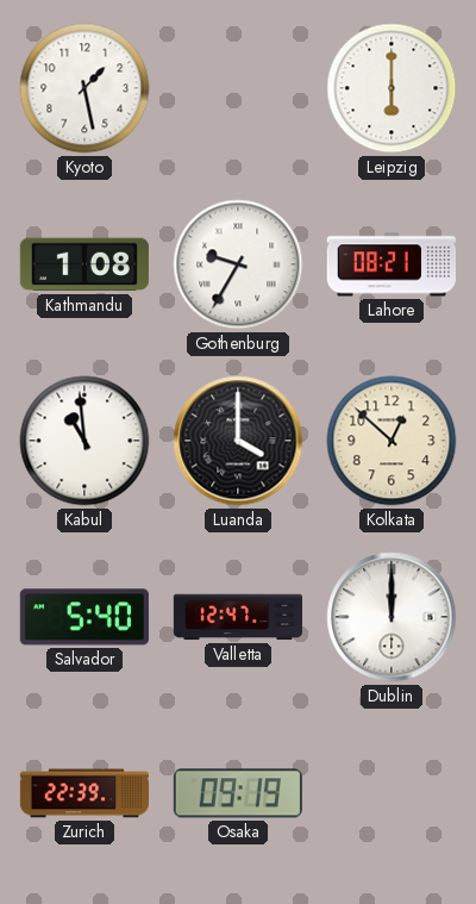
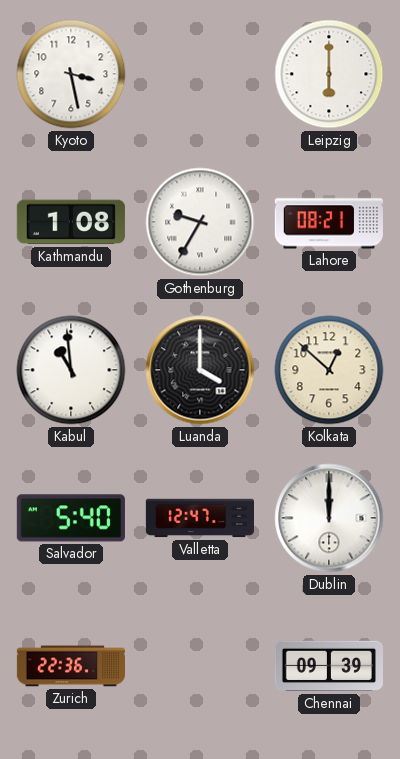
Kyoto: 1:28 -> 3:28 (71, 74)
Zurich: 22:39 -> 22:36 (70, 666)
Osaka: 09:19 -> none (238, 793)
Chennai: none -> 09:39 (328, 666)
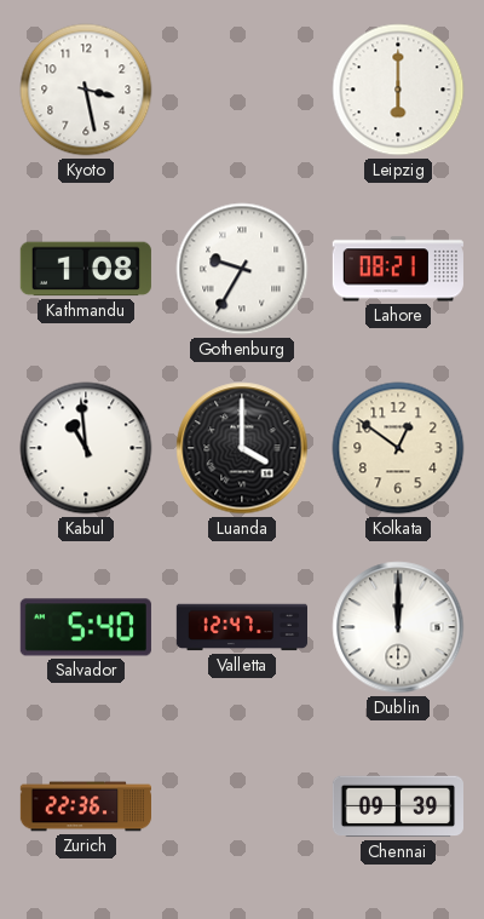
Kolkata: 12:52 -> 12:51 (398, 448)
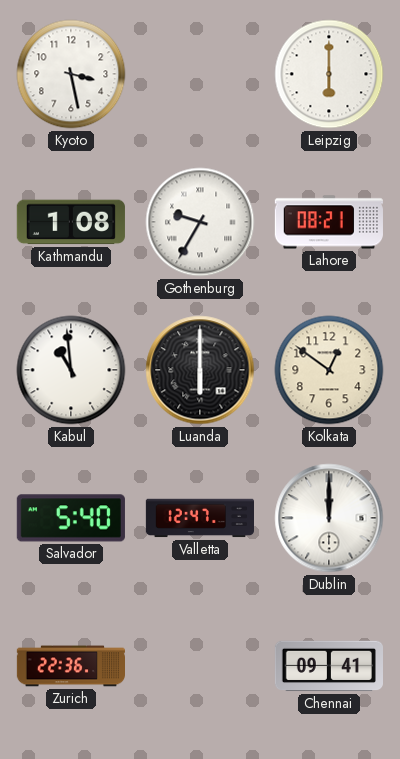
Luanda: 4:00 -> 6:00 (200, 370)
Chennai: 09:39 -> 09:41 (328, 666)
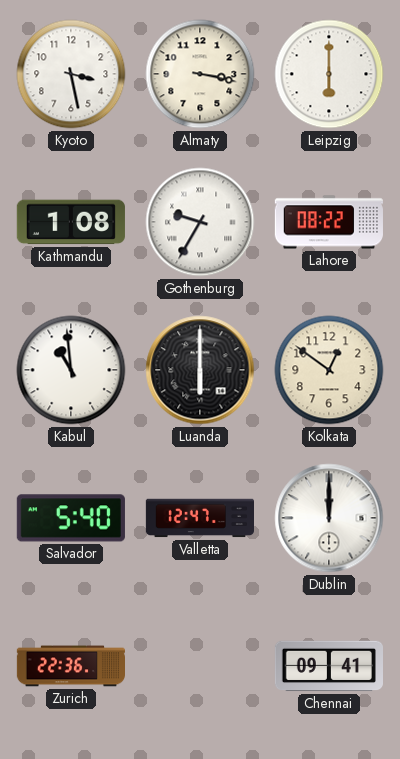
Almaty: none -> 3:17 (200, 74)
Lahore: 08:21 -> 08:22 (329, 222)
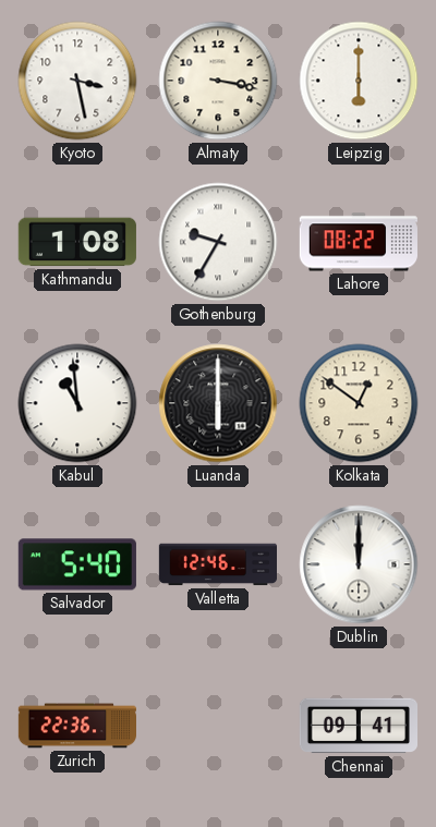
Valletta: 12:47 -> 12:46 (217, 564)
